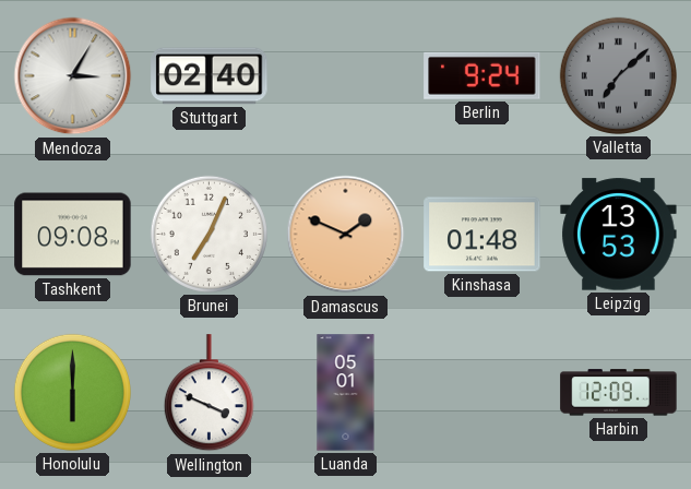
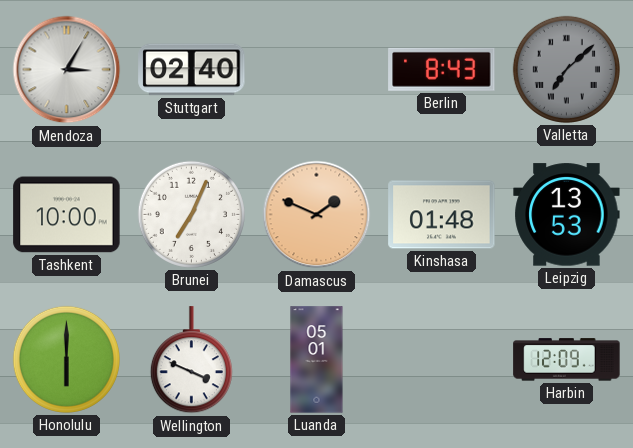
Berlin: 9:24 -> 8:43 (442, 69)
Tashkent: 09:08 -> 10:00 (67, 215)
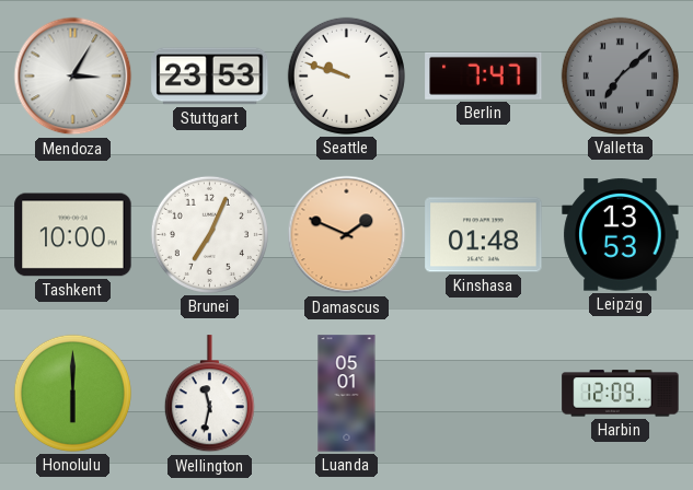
Stuttgart: 02:40 -> 23:53 (210, 77)
Seattle: none -> 9:48 (346, 75)
Berlin: 8:43 -> 7:47 (484, 75)
Wellington: 3:49 -> 11:32 (209, 394)
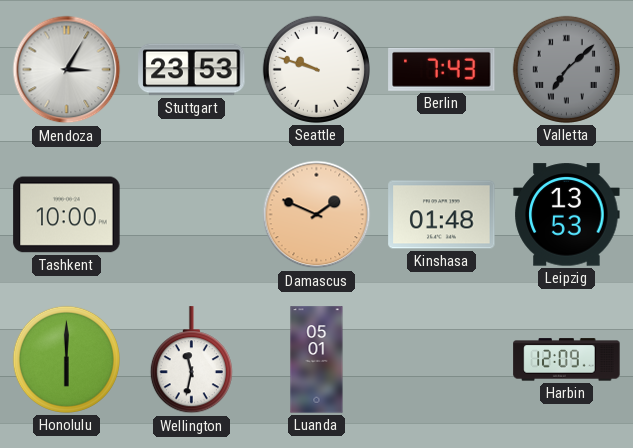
Berlin: 7:47 -> 7:43 (442, 69)
Brunei: 7:04 -> none (209, 234)
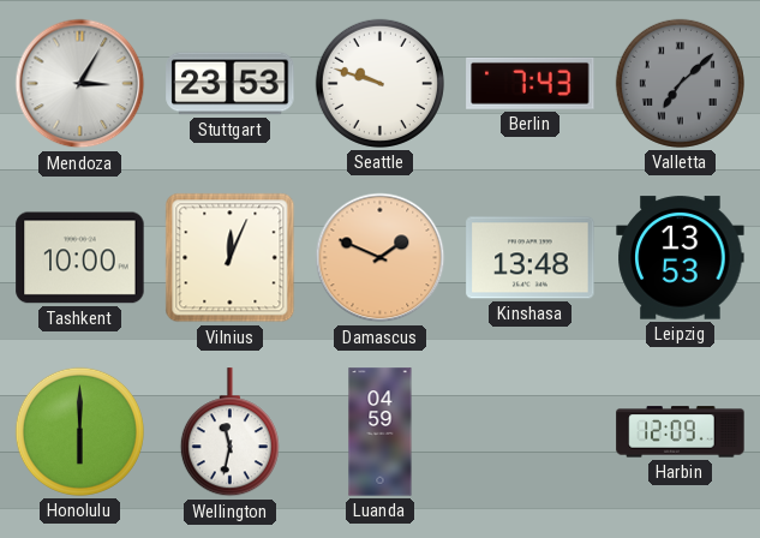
Vilnius: none -> 12:04 (231, 258)
Kinshasa: 01:48 -> 13:48 (531, 258)
Luanda: 05:01 -> 04:59 (381, 432)
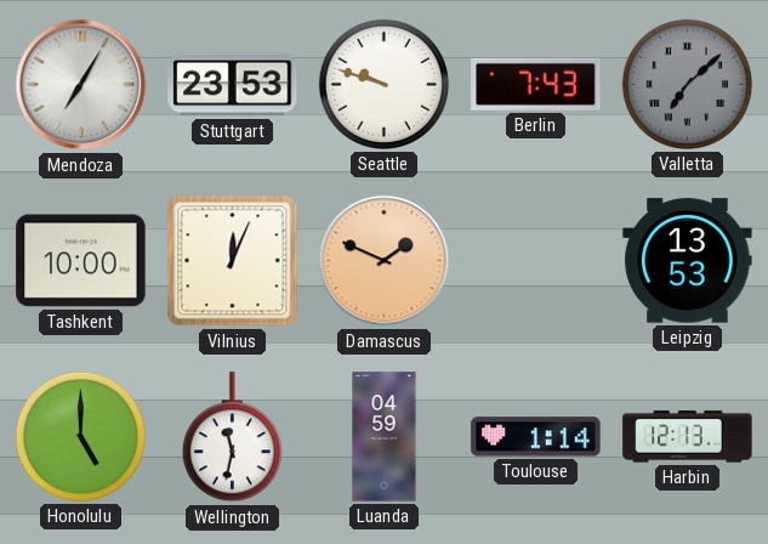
Mendoza: 3:05 -> 7:05 (81, 85)
Kinshasa: 13:48 -> none (531, 258)
Honolulu: 6:00 -> 5:00 (80, 436)
Toulouse: none -> 1:14 (536, 437)
Harbin: 12:09 -> 12:13 (688, 437)
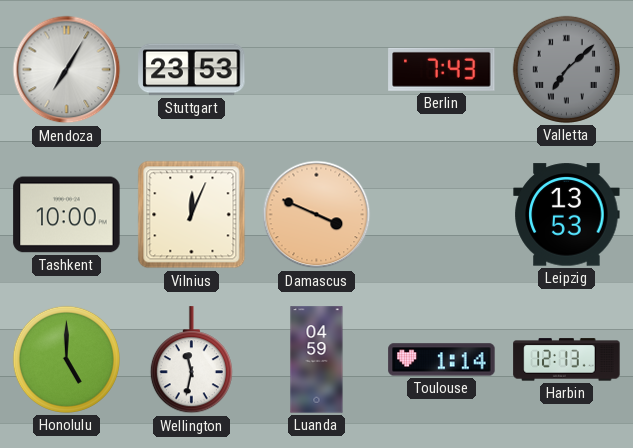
Seattle: 9:48 -> none (383, 84)
Damascus: 1:49 -> 3:49 (317, 215)
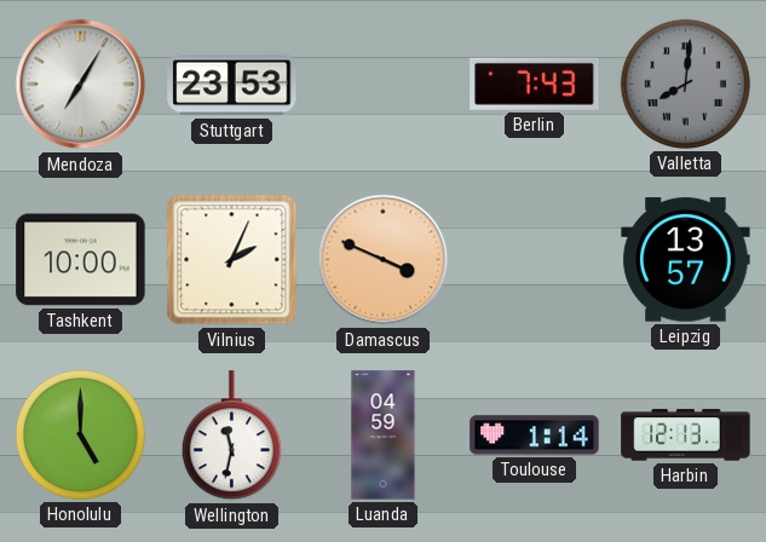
Valletta: 7:08 -> 8:01 (685, 83)
Vilnius: 12:04 -> 2:04 (232, 260)
Leipzig: 13:53 -> 13:57 (686, 260)
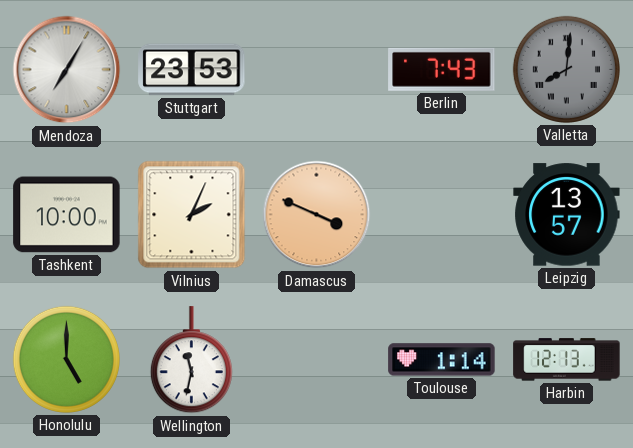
Luanda: 04:59 -> none (384, 436)
